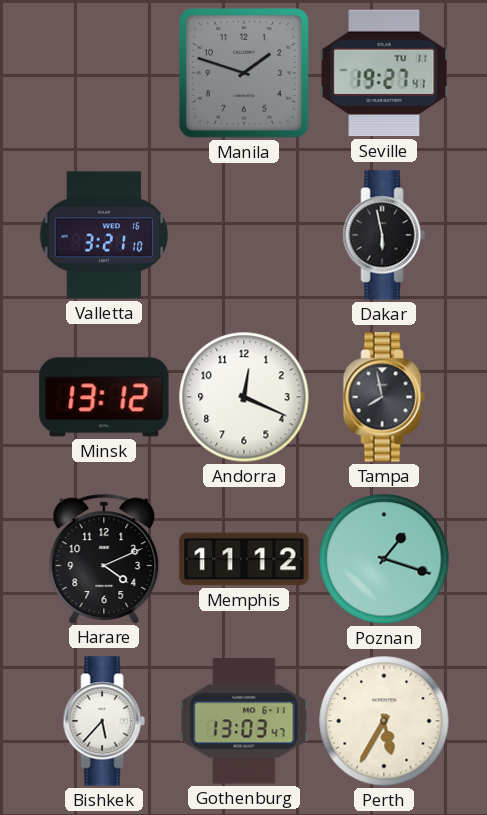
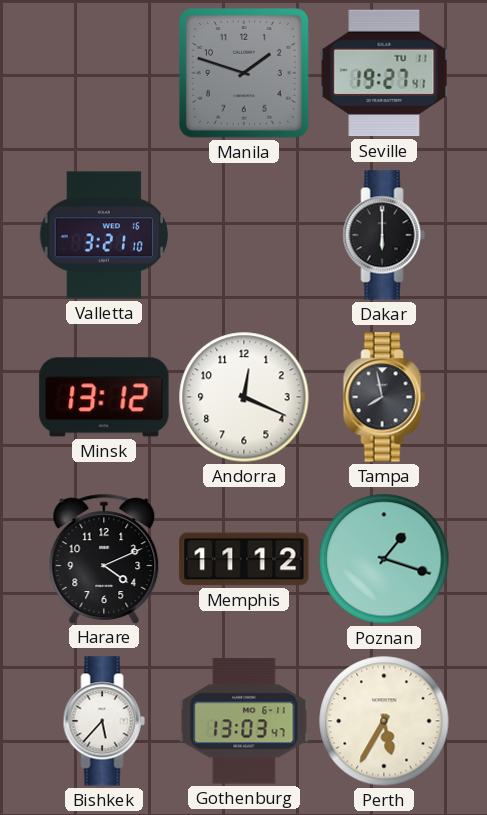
Dakar: 5:58 -> 6:00 (384, 235)
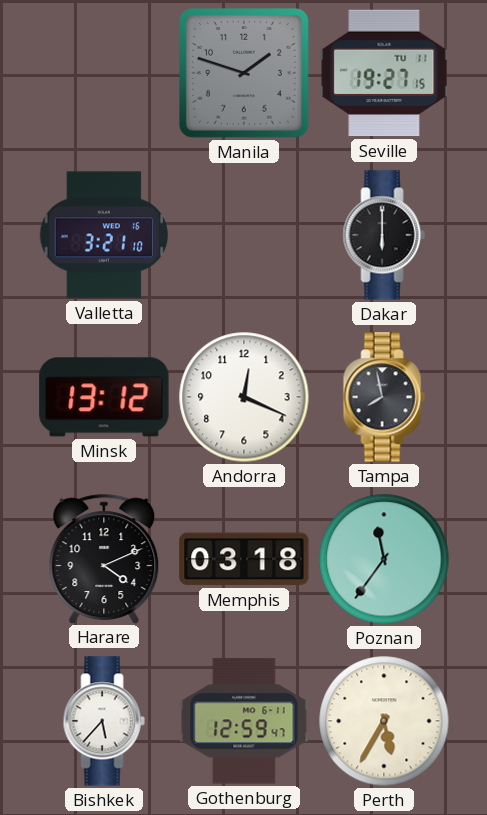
Seville: 19:27:41 -> 19:27:15 (384, 73)
Memphis: 11:12 -> 03:18 (244, 559)
Poznan: 1:18 -> 11:36 (384, 559)
Gothenburg: 13:03 -> 12:59 (244, 721)
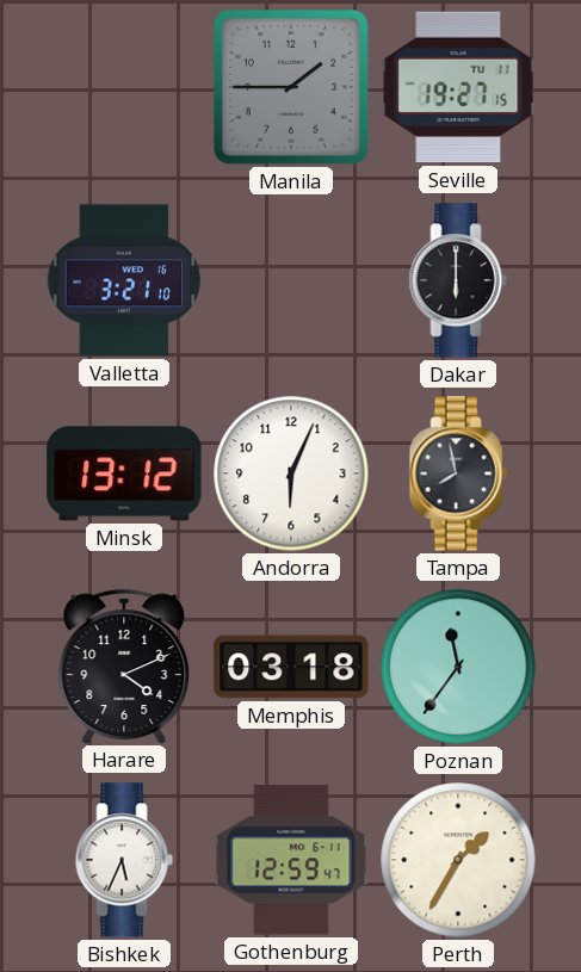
Manila: 1:48 -> 1:45 (292, 88)
Andorra: 12:19 -> 6:04 (291, 473)
Bishkek: 5:37 -> 5:34 (124, 860)
Perth: 5:35 -> 1:35 (458, 860)
